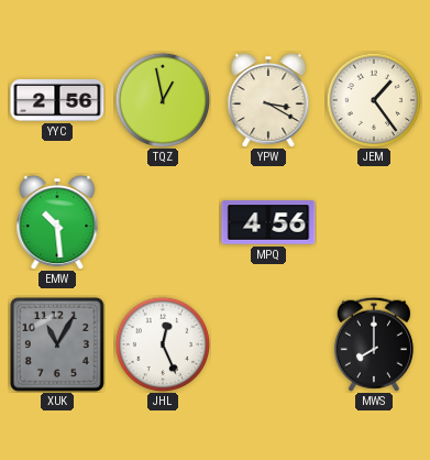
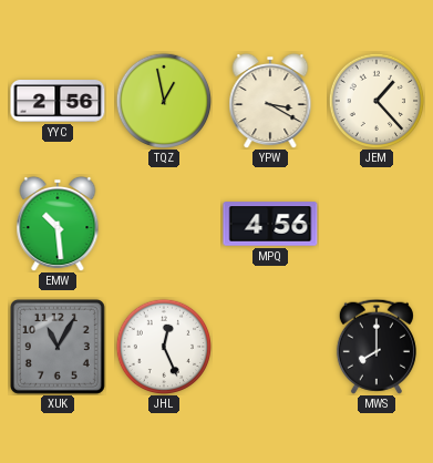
JEM: 1:24 -> 1:23 (375, 100)
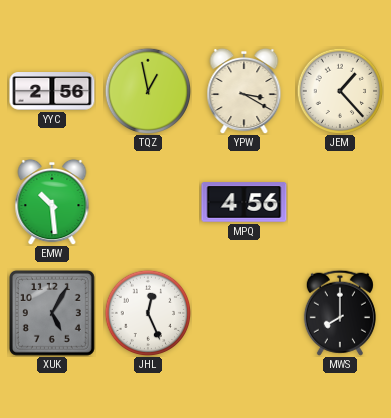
XUK: 11:05 -> 5:05 (52, 313)
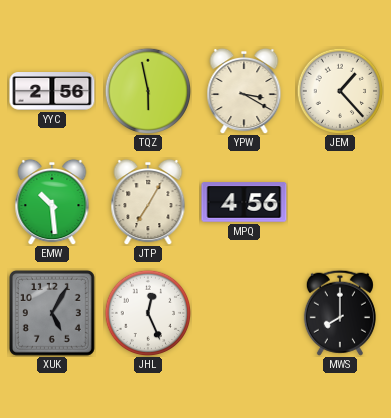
TQZ: 12:58 -> 5:58 (147, 90)
JTP: none -> 7:05 (148, 202)
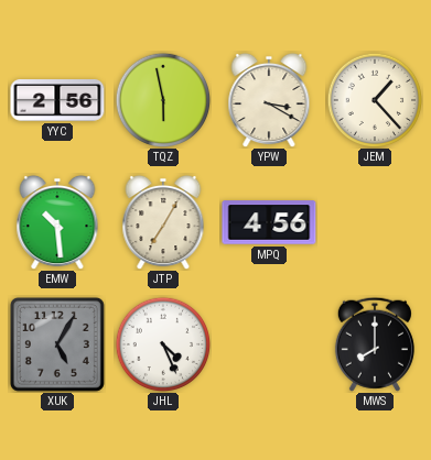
JHL: 12:26 -> 4:26 (162, 343)
